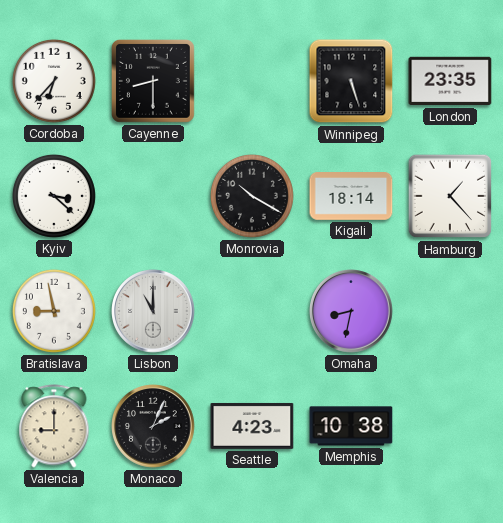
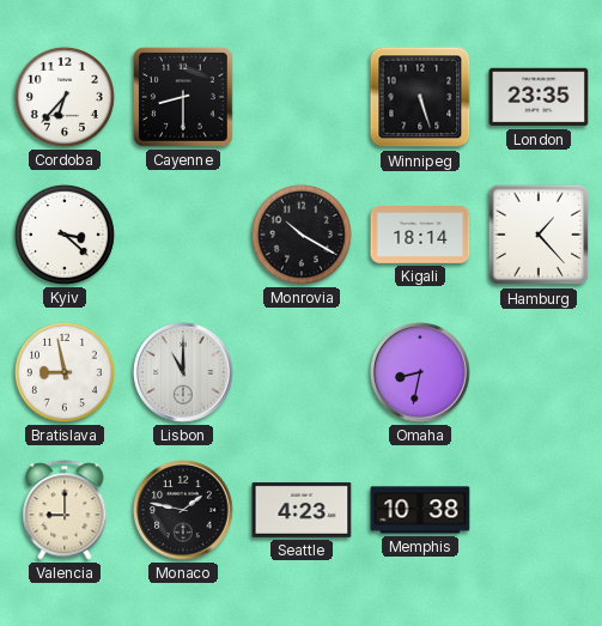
Monaco: 2:04 -> 1:47 (183, 510)
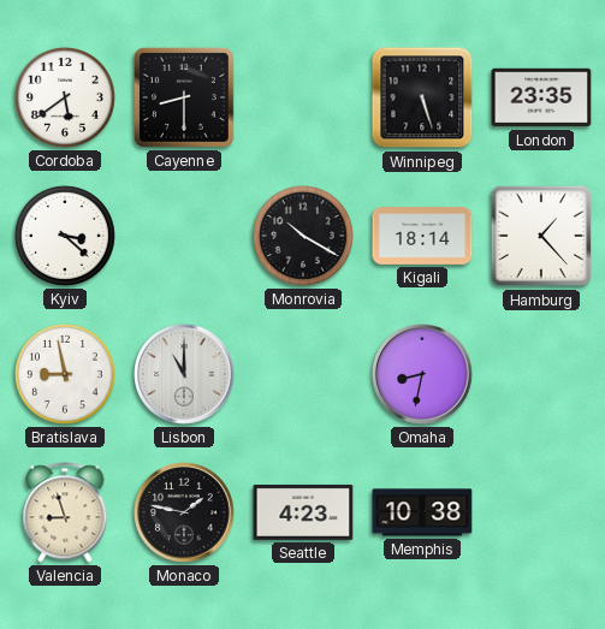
Cordoba: 6:37 -> 5:39 (65, 97)
Valencia: 9:00 -> 8:57 (65, 512)
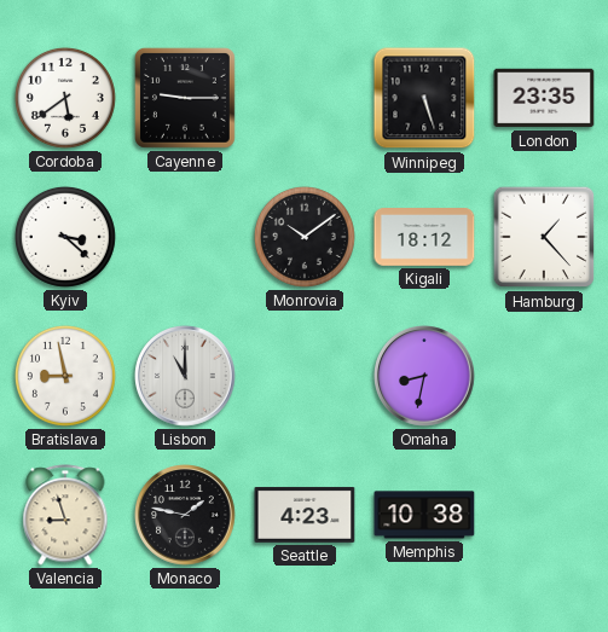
Cayenne: 8:30 -> 9:15 (185, 98)
Monrovia: 10:20 -> 10:09 (305, 237)
Kigali: 18:14 -> 18:12 (424, 238)
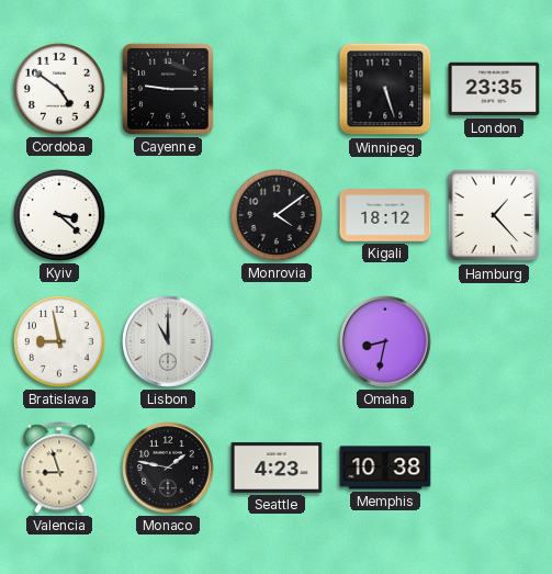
Cordoba: 5:39 -> 4:51 (59, 89)
Monrovia: 10:09 -> 4:09 (277, 215)
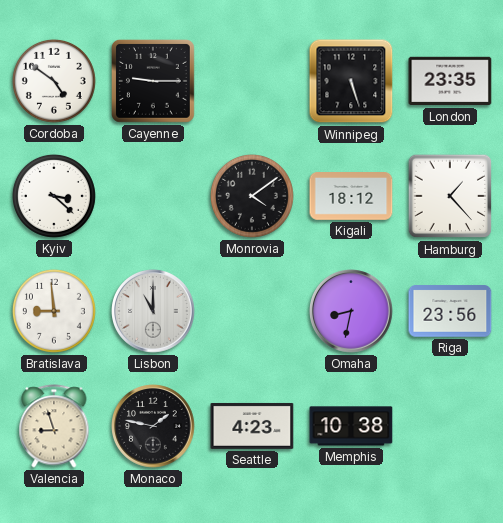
Bratislava: 8:58 -> 8:59 (54, 311)
Riga: none -> 23:56 (450, 311)
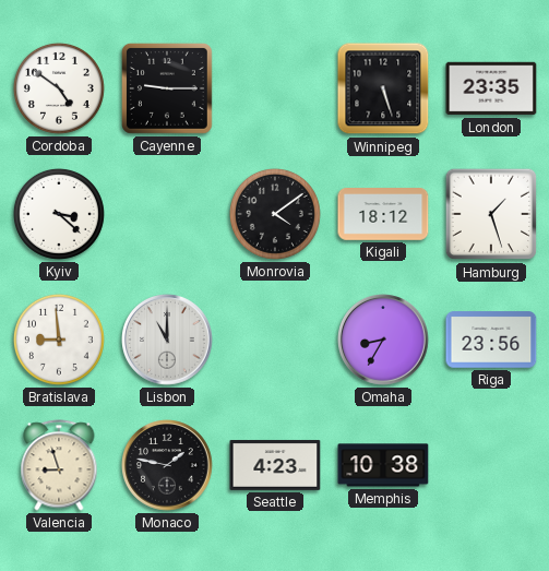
Hamburg: 1:23 -> 1:27 (491, 214)
Omaha: 8:32 -> 8:35 (383, 340)
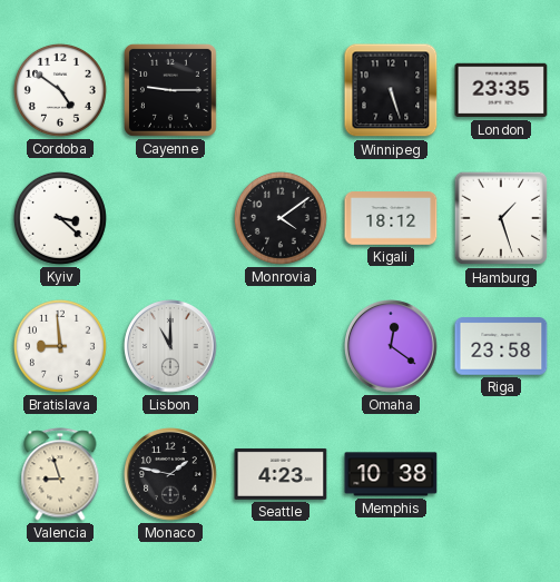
Omaha: 8:35 -> 12:21 (391, 346)
Riga: 23:56 -> 23:58 (501, 346)
